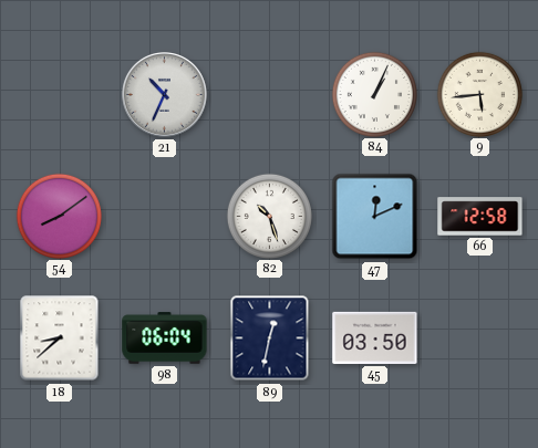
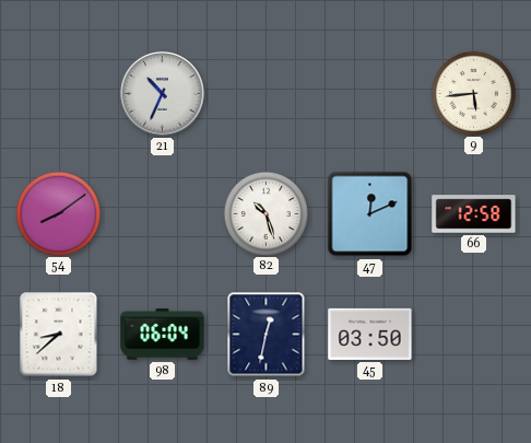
84: 1:04 -> none (374, 94)
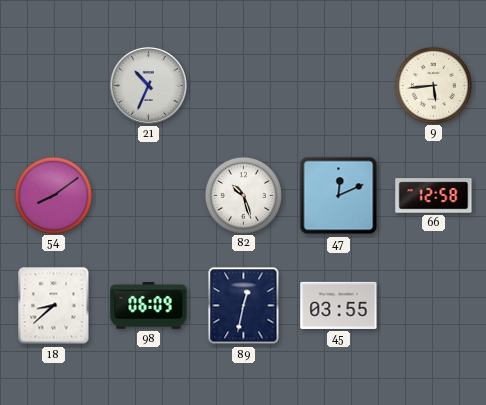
98: 06:04 -> 06:09 (149, 306)
45: 03:50 -> 03:55 (339, 305)
